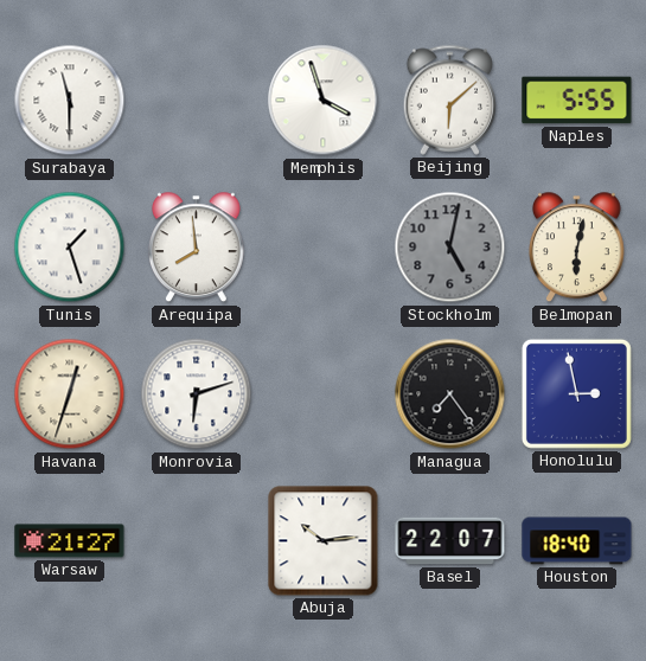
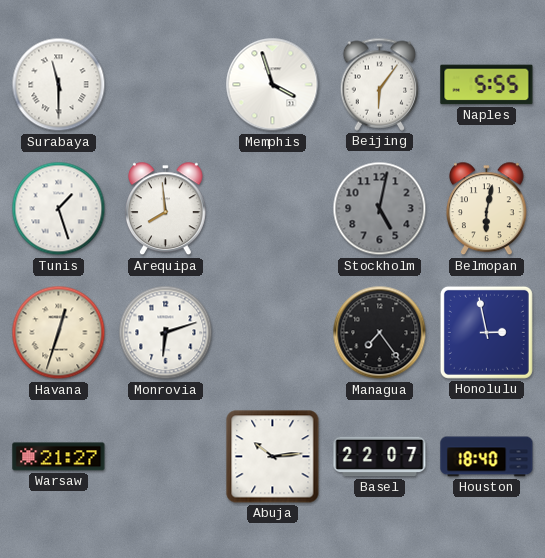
Beijing: 6:08 -> 6:06 (380, 84)
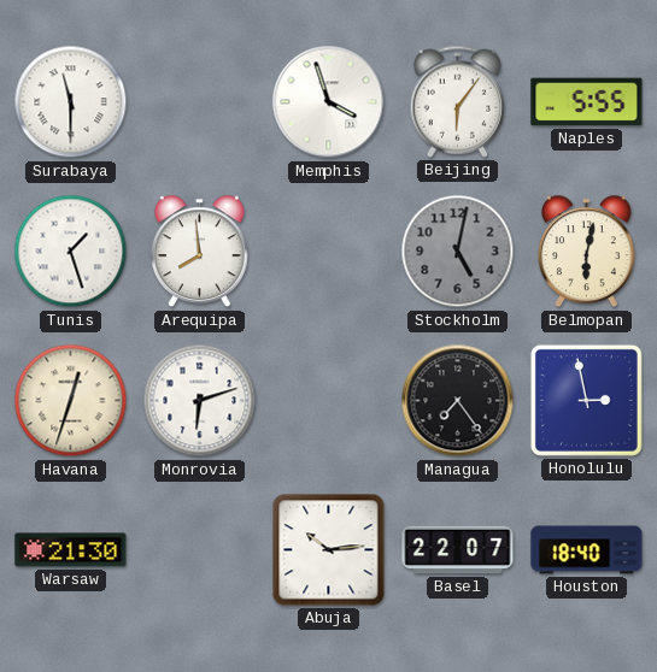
Warsaw: 21:27 -> 21:30 (71, 550)
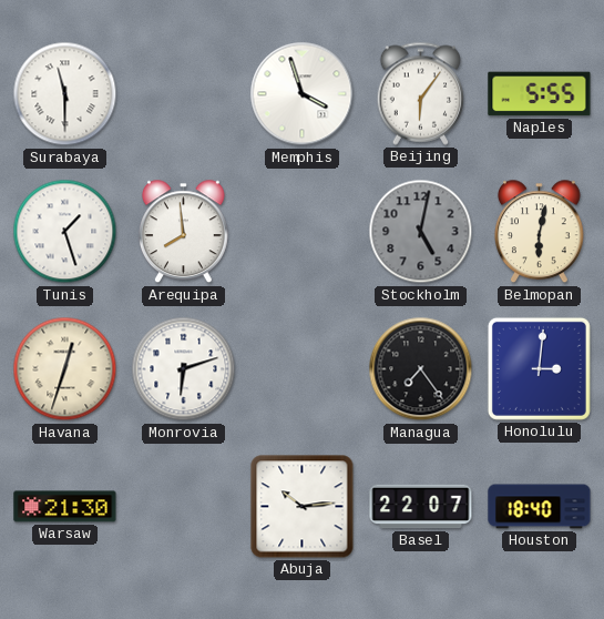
Honolulu: 2:58 -> 3:01 (539, 368)
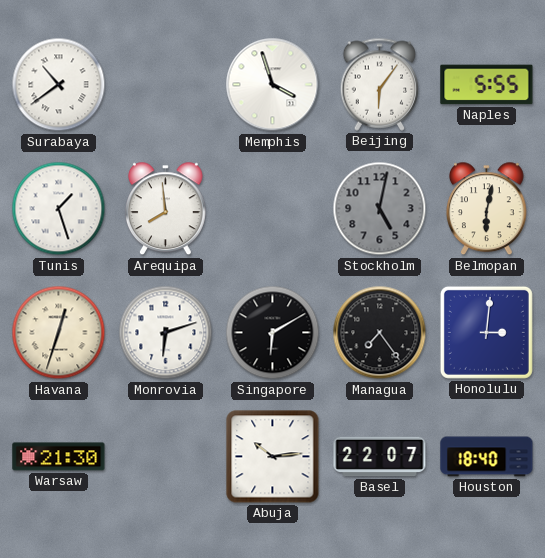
Surabaya: 11:30 -> 10:39 (59, 85)
Singapore: none -> 6:10 (273, 333)
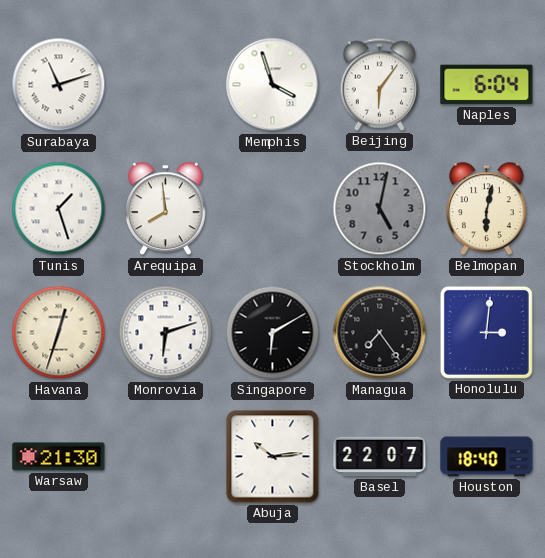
Surabaya: 10:39 -> 11:12 (59, 85)
Naples: 5:55 -> 6:04 (487, 85)
